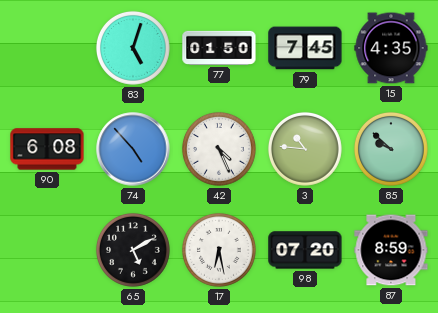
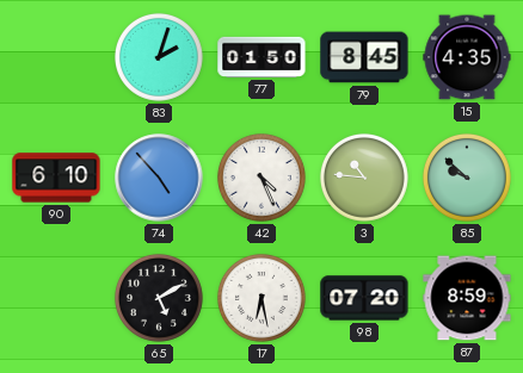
83: 5:03 -> 2:03 (159, 57)
79: 7:45 -> 8:45 (364, 57)
90: 6:08 -> 6:10 (56, 178)
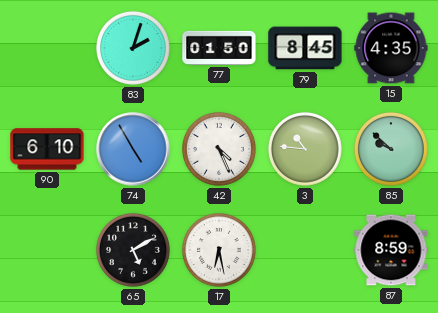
74: 4:53 -> 4:55 (133, 149)
98: 07:20 -> none (364, 298)
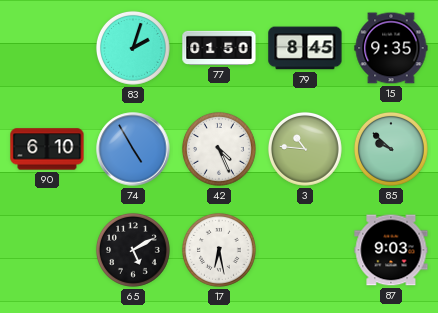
15: 4:35 -> 9:35 (391, 48)
87: 8:59 -> 9:03 (391, 250)
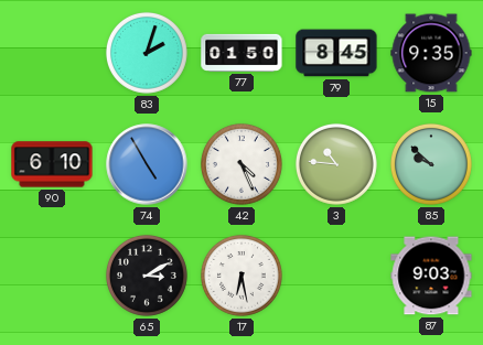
65: 5:10 -> 3:10 (147, 276)
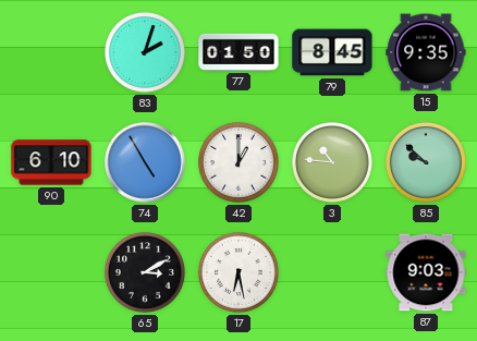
42: 4:26 -> 1:00 (238, 162)
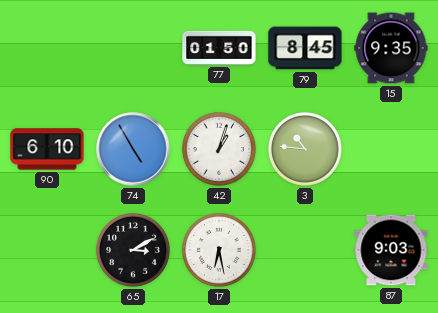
83: 2:03 -> none (145, 52)
42: 1:00 -> 1:03 (219, 149)
85: 9:52 -> none (426, 162)
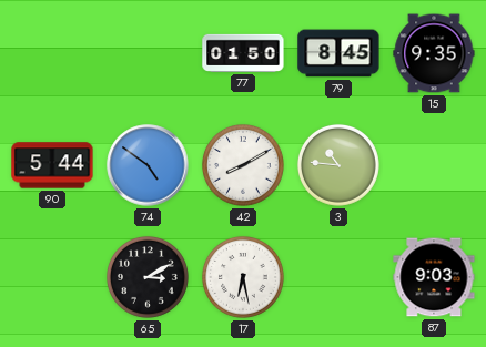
90: 6:10 -> 5:44 (52, 165)
74: 4:55 -> 4:51 (148, 165)
42: 1:03 -> 8:10 (243, 165)
